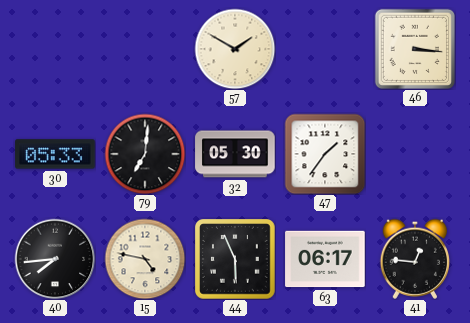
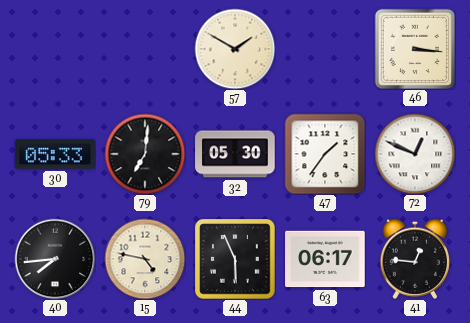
72: none -> 12:49 (415, 154)
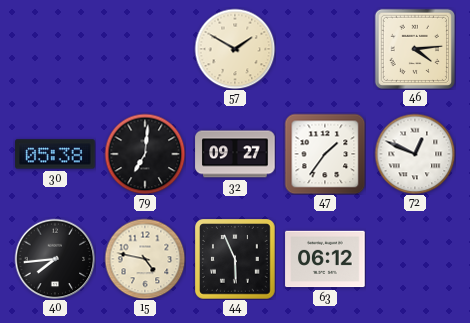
46: 3:16 -> 4:14 (414, 48)
30: 05:33 -> 05:38 (55, 154)
32: 05:30 -> 09:27 (235, 154)
63: 06:17 -> 06:12 (325, 259)
41: 12:46 -> none (415, 259)
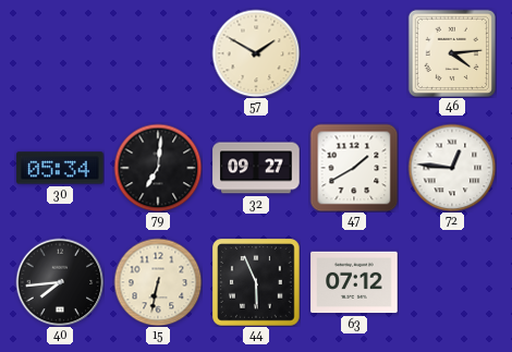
30: 05:38 -> 05:34 (60, 168)
47: 1:36 -> 1:40 (354, 168)
72: 12:49 -> 12:46 (452, 168)
15: 4:47 -> 6:32 (158, 282)
63: 06:12 -> 07:12 (354, 282)
